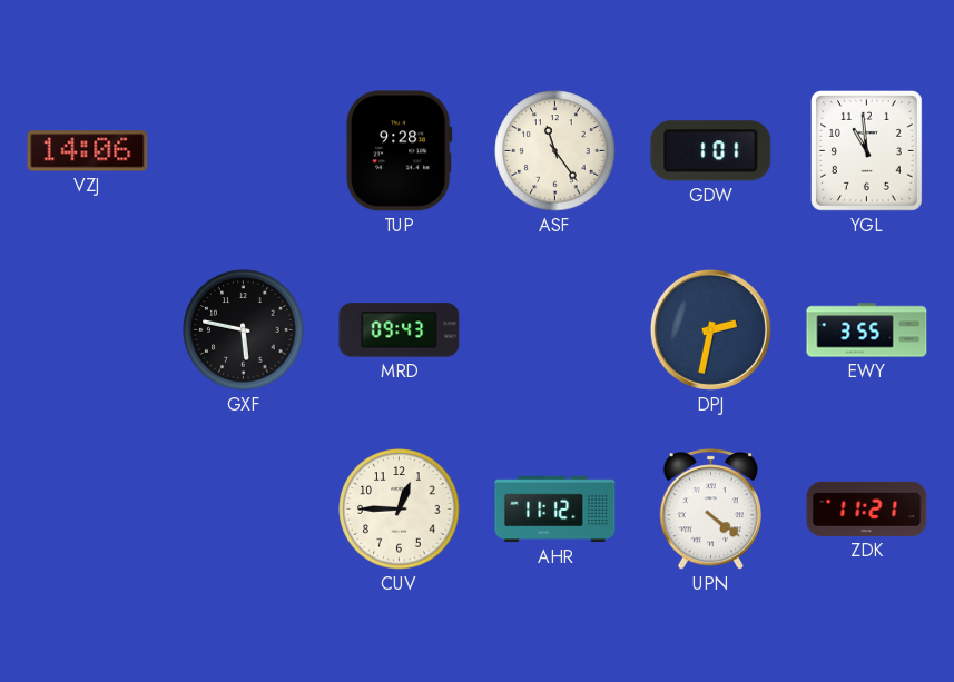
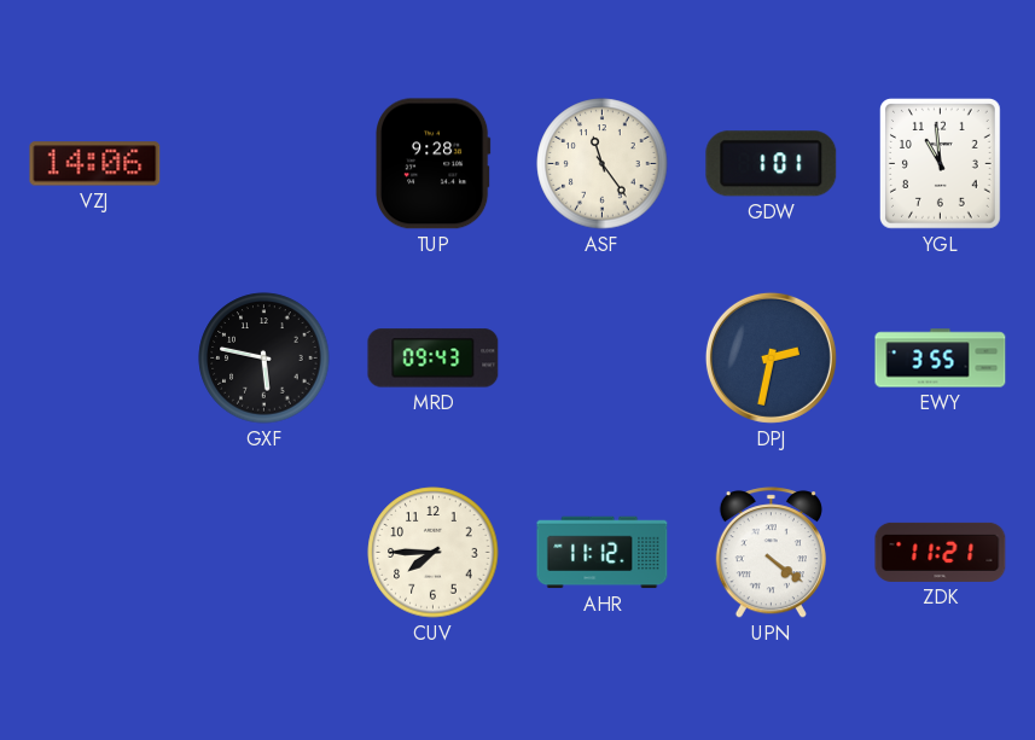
CUV: 12:45 -> 7:45 (434, 553)
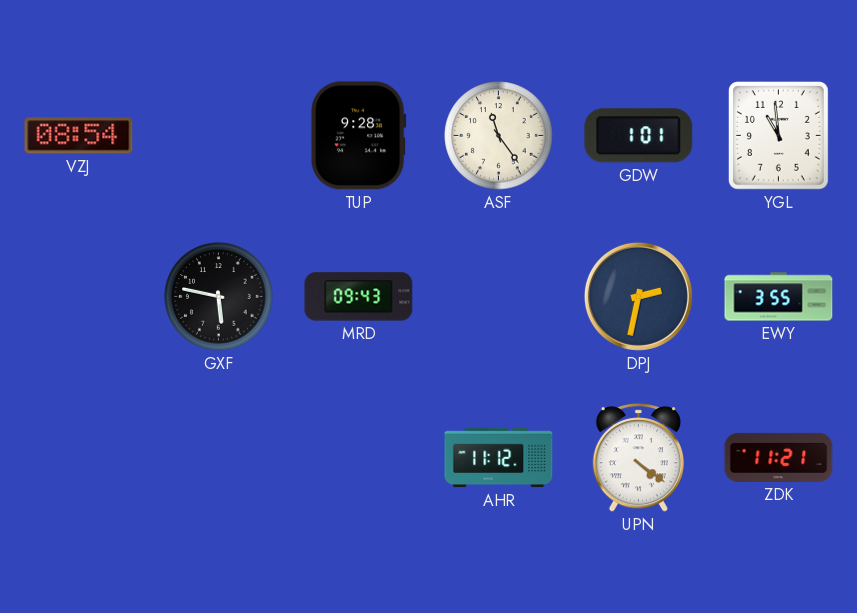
VZJ: 14:06 -> 08:54 (79, 136)
CUV: 7:45 -> none (434, 553)
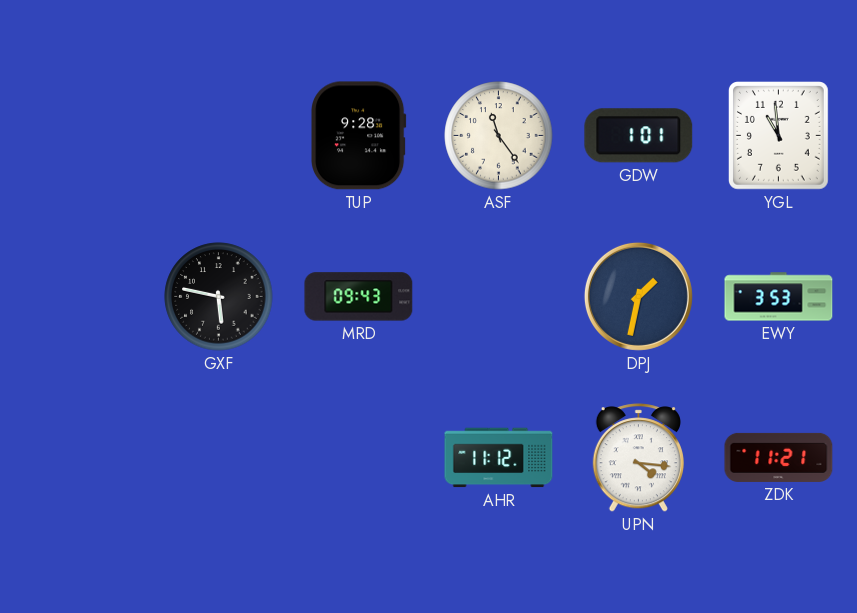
VZJ: 08:54 -> none (79, 136)
DPJ: 2:32 -> 1:32 (638, 296)
EWY: 3:55 -> 3:53 (779, 297)
UPN: 4:21 -> 4:16 (638, 458)
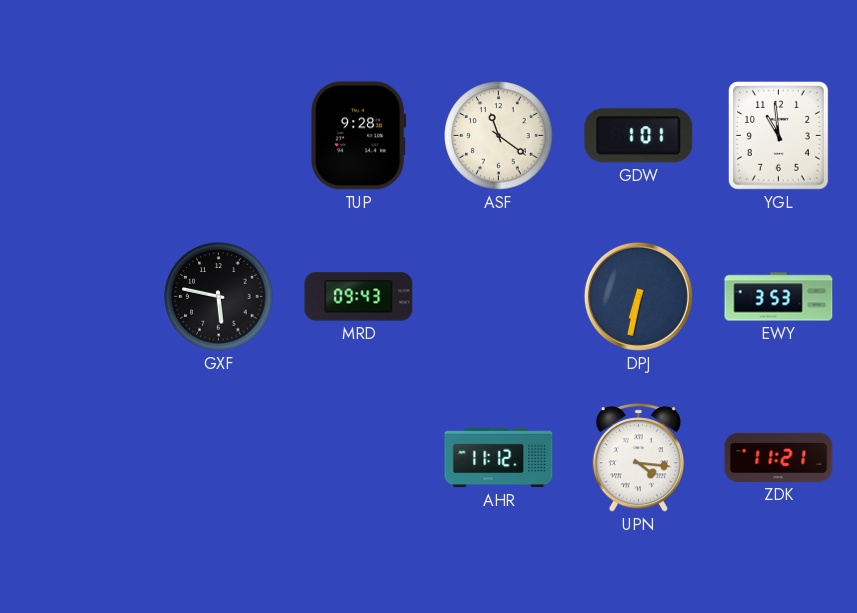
ASF: 11:24 -> 11:21 (499, 136)
DPJ: 1:32 -> 6:32 (638, 296)
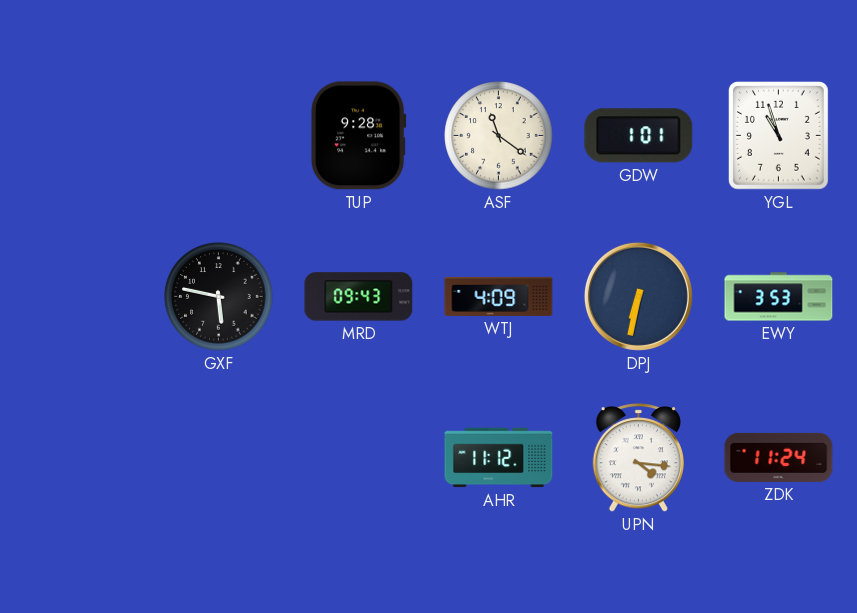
YGL: 10:59 -> 10:57 (779, 136)
WTJ: none -> 4:09 (499, 296)
ZDK: 11:21 -> 11:24 (779, 457)
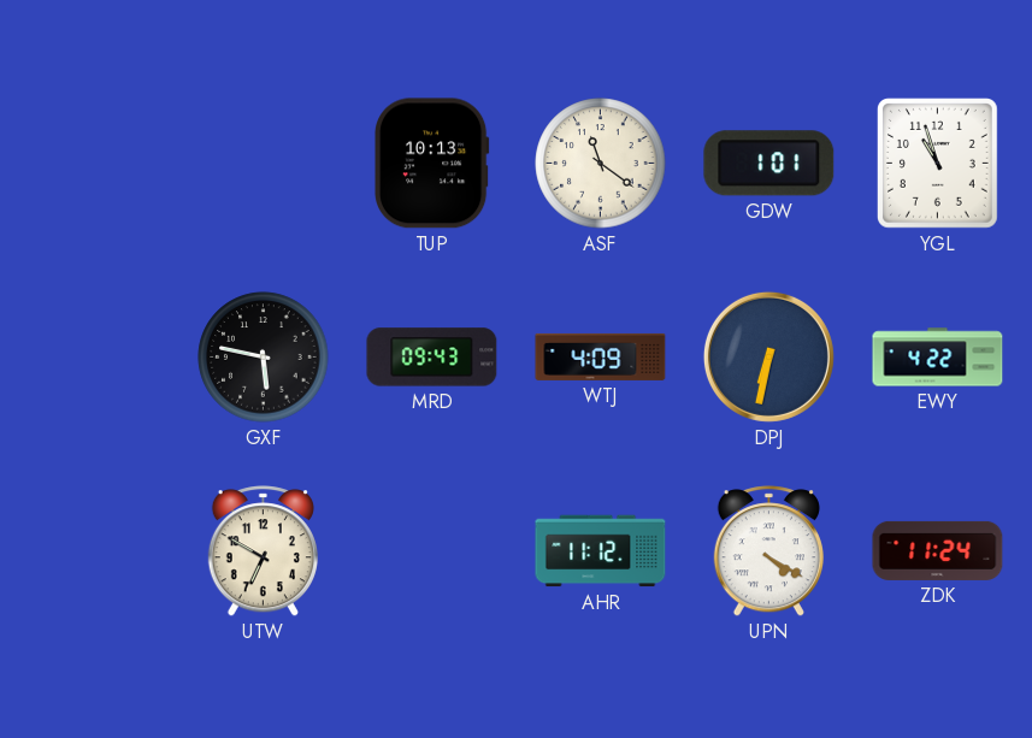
TUP: 9:28 -> 10:13 (432, 164)
EWY: 3:53 -> 4:22 (938, 358)
UTW: none -> 6:50 (263, 551)
UPN: 4:16 -> 4:20 (768, 551)
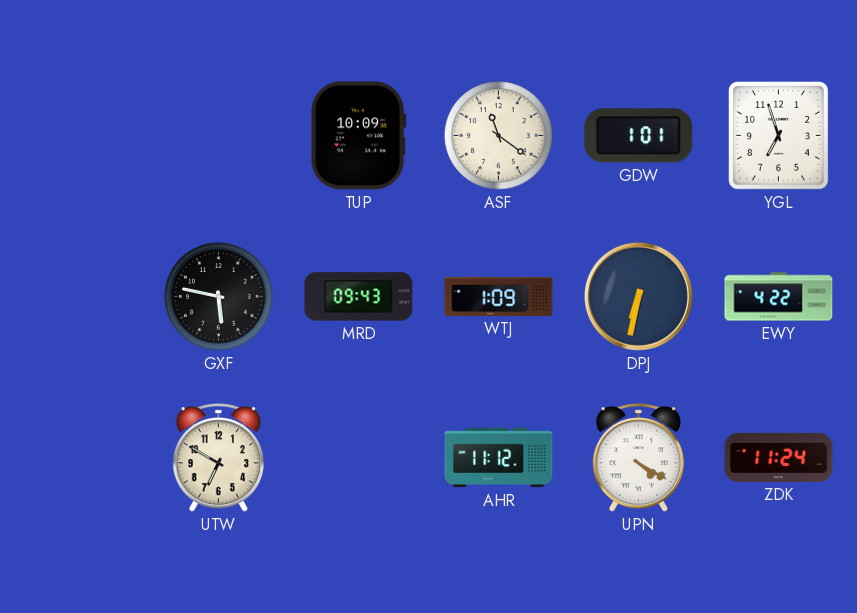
TUP: 10:13 -> 10:09 (359, 136)
YGL: 10:57 -> 6:57 (779, 136)
WTJ: 4:09 -> 1:09 (499, 296)
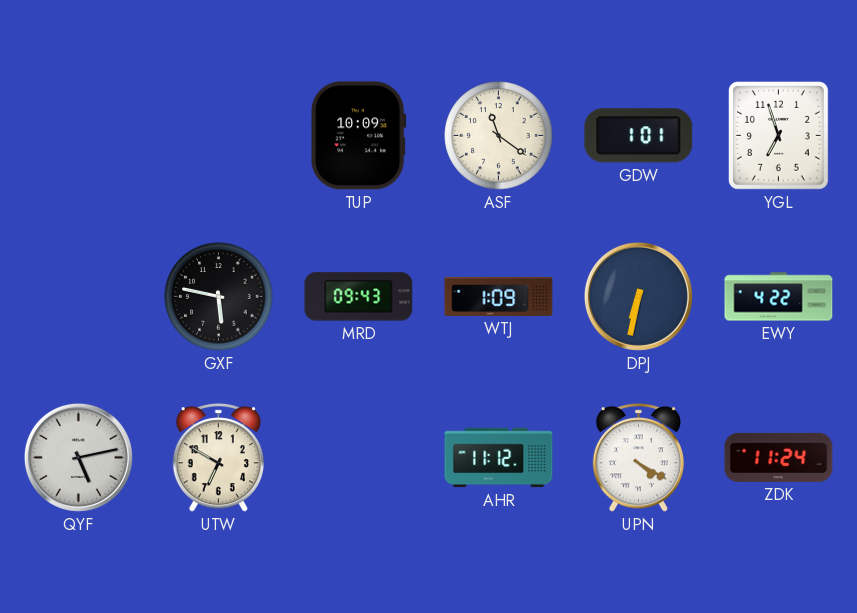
QYF: none -> 5:13 (78, 457)
